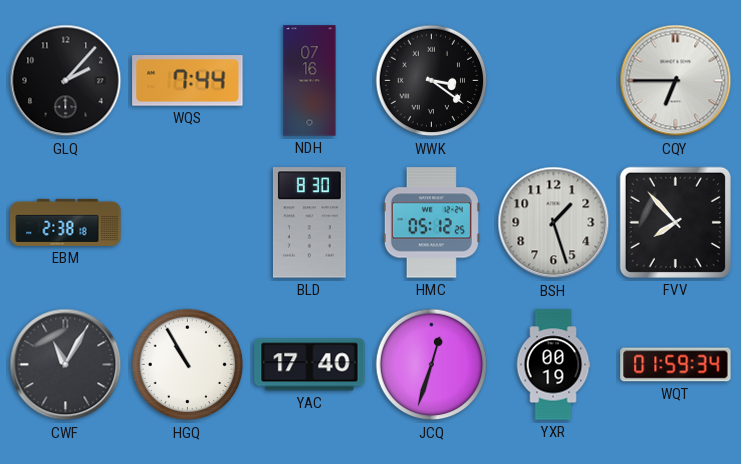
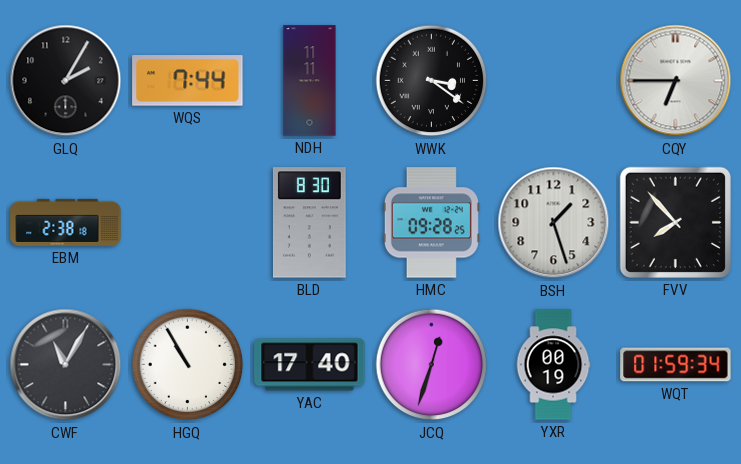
GLQ: 2:07 -> 2:05 (66, 81)
NDH: 07:16 -> 11:11 (310, 81)
HMC: 05:12 -> 09:28 (431, 223)
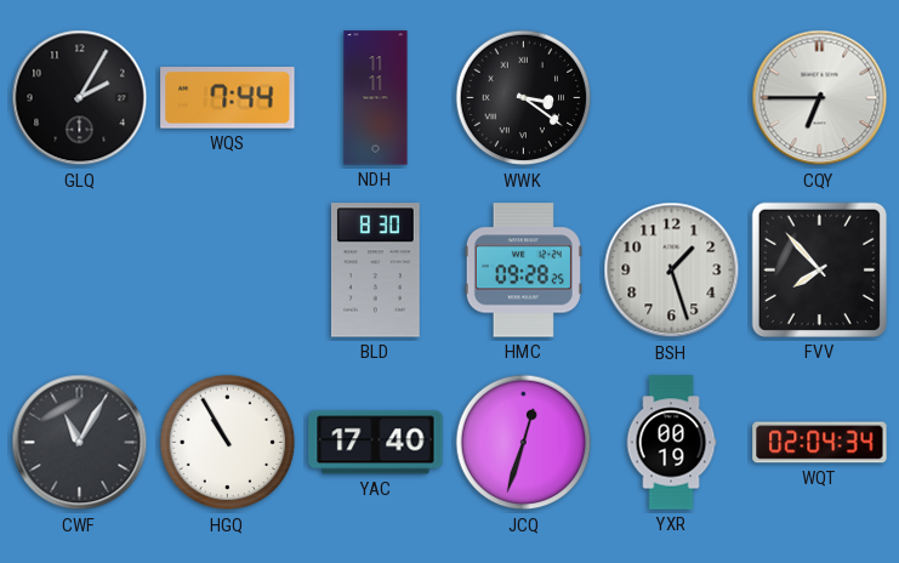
EBM: 2:38 -> none (66, 222)
WQT: 01:59 -> 02:04 (820, 443)
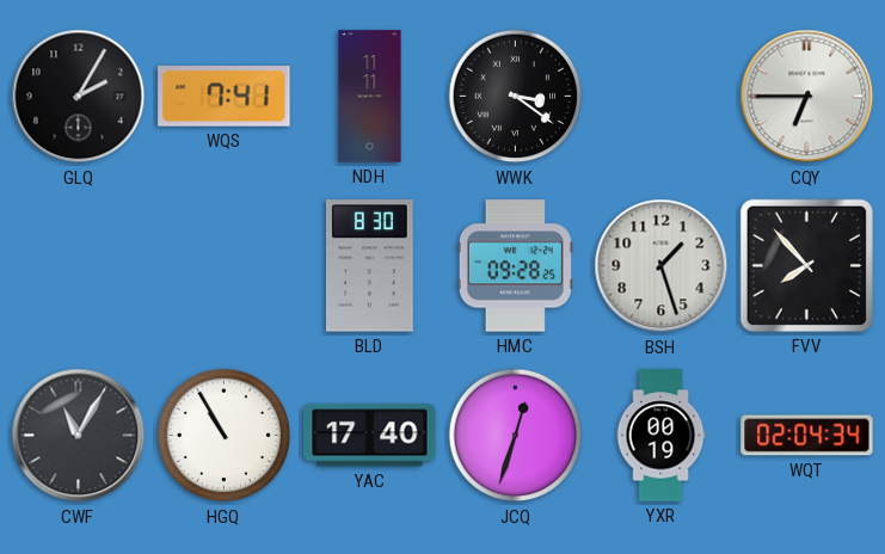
WQS: 7:44 -> 7:41 (225, 97)
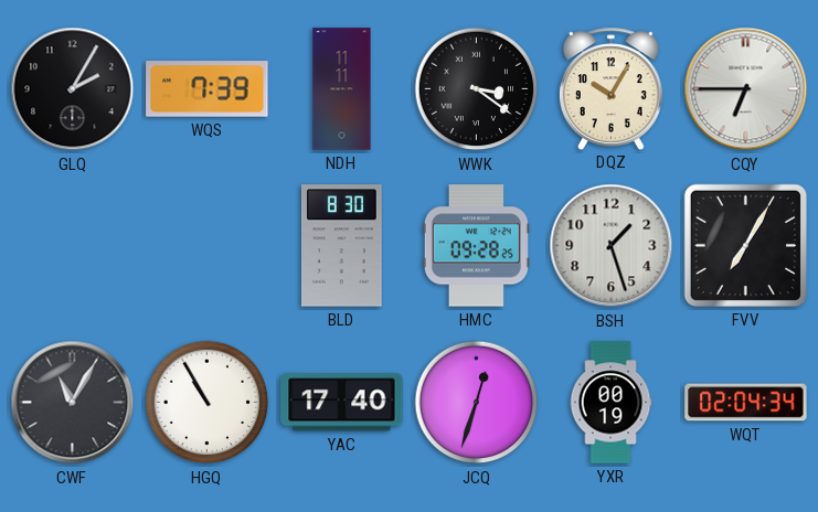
WQS: 7:41 -> 7:39 (208, 89)
DQZ: none -> 10:05 (610, 88)
FVV: 7:53 -> 7:05 (745, 245)
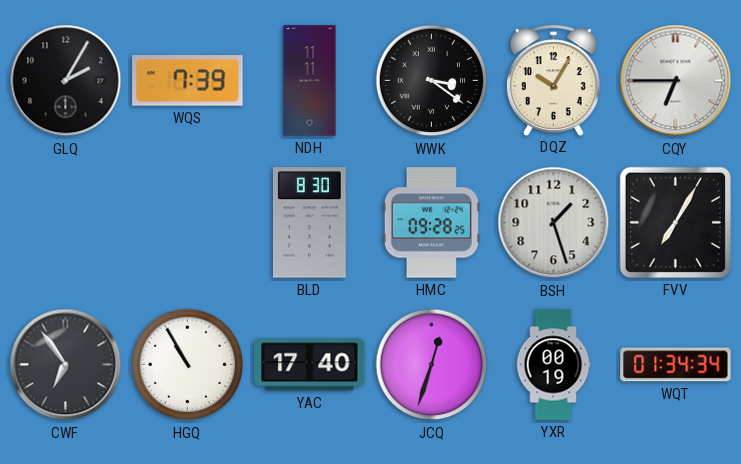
CWF: 11:05 -> 6:54 (66, 365)
WQT: 02:04 -> 01:34 (676, 365)
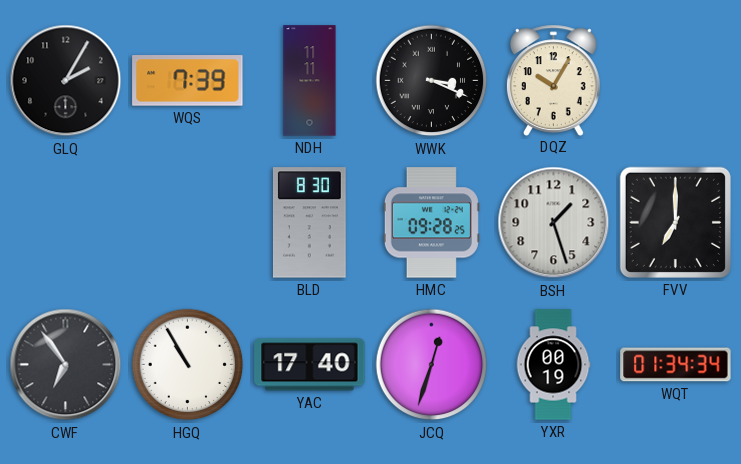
WWK: 3:21 -> 3:19 (432, 81)
CQY: 6:45 -> none (676, 81)
FVV: 7:05 -> 7:00 (675, 222)
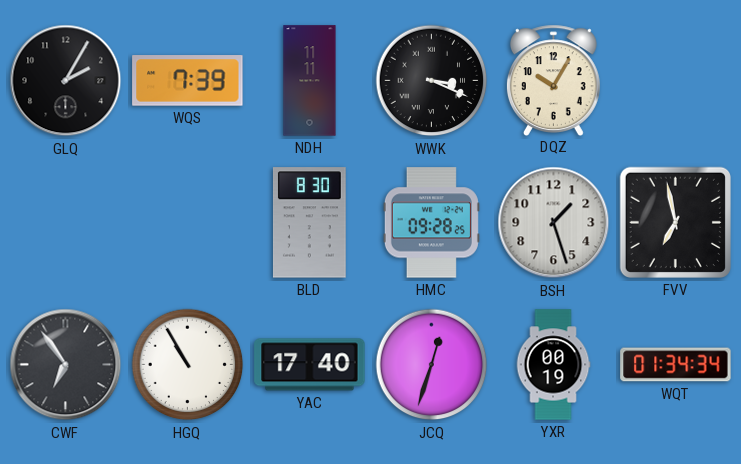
FVV: 7:00 -> 6:58 (675, 222)
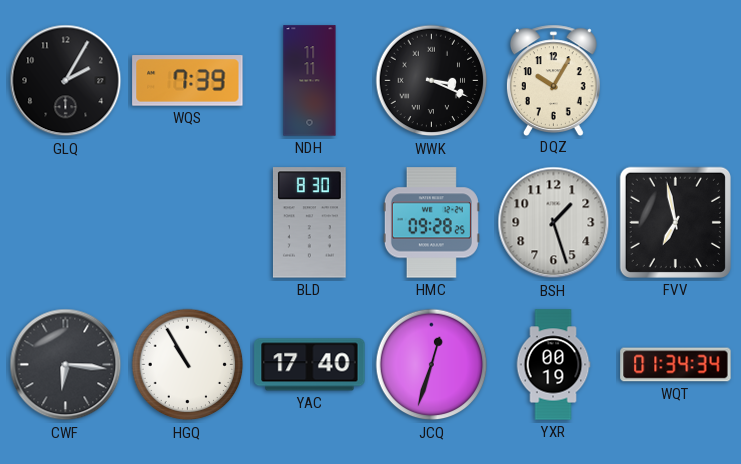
CWF: 6:54 -> 6:16 (66, 365)
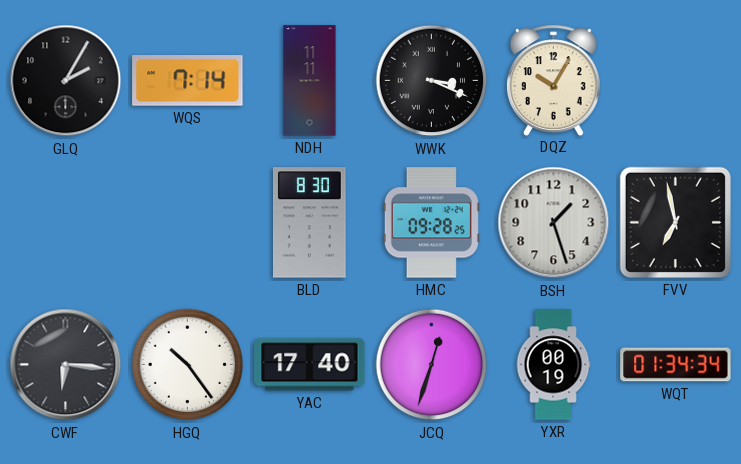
WQS: 7:39 -> 7:14 (188, 81)
HGQ: 10:55 -> 10:24 (188, 365)
